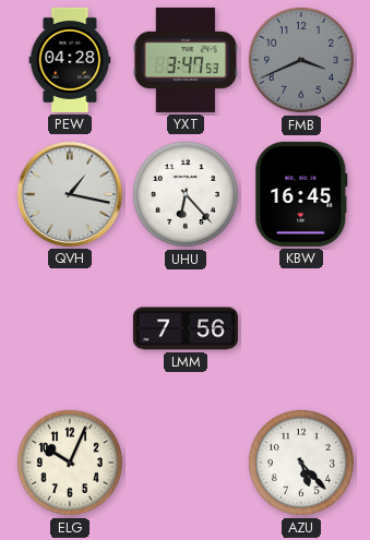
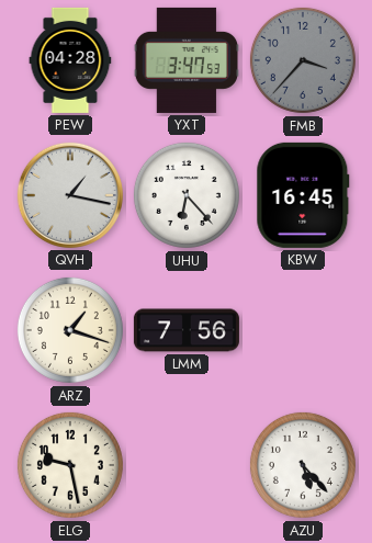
FMB: 3:41 -> 3:37 (303, 60)
ARZ: none -> 1:18 (70, 330)
ELG: 10:04 -> 9:28 (70, 465)
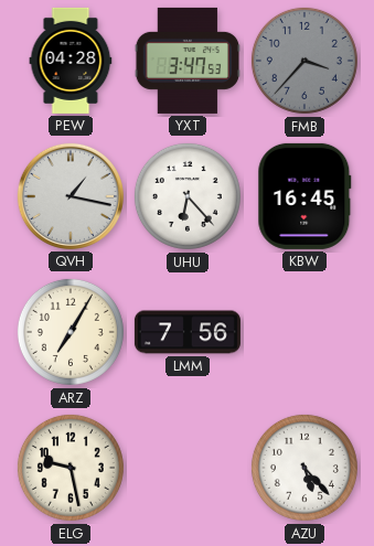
ARZ: 1:18 -> 7:05 (71, 332)
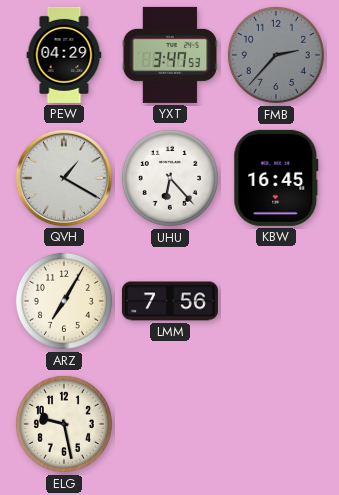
PEW: 04:28 -> 04:29 (64, 55)
FMB: 3:37 -> 2:37 (276, 55)
QVH: 1:17 -> 1:20 (64, 178)
AZU: 5:23 -> none (304, 468)
